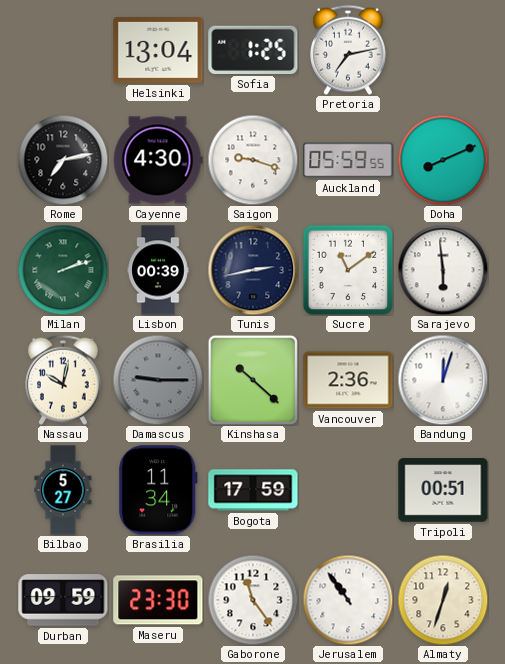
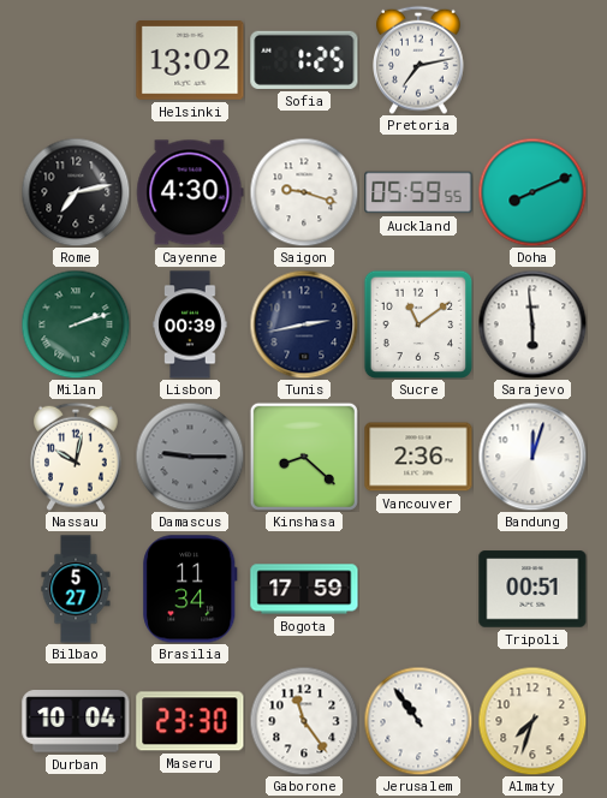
Helsinki: 13:04 -> 13:02 (190, 61)
Kinshasa: 10:22 -> 8:22 (304, 457)
Durban: 09:59 -> 10:04 (76, 721)
Almaty: 12:33 -> 7:33 (532, 721)
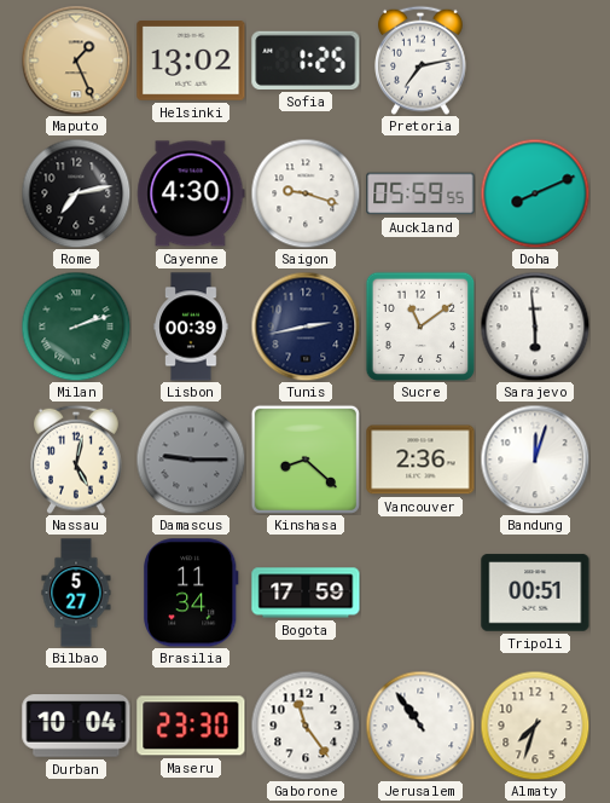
Maputo: none -> 1:26 (76, 60)
Nassau: 10:02 -> 5:02 (77, 460)
